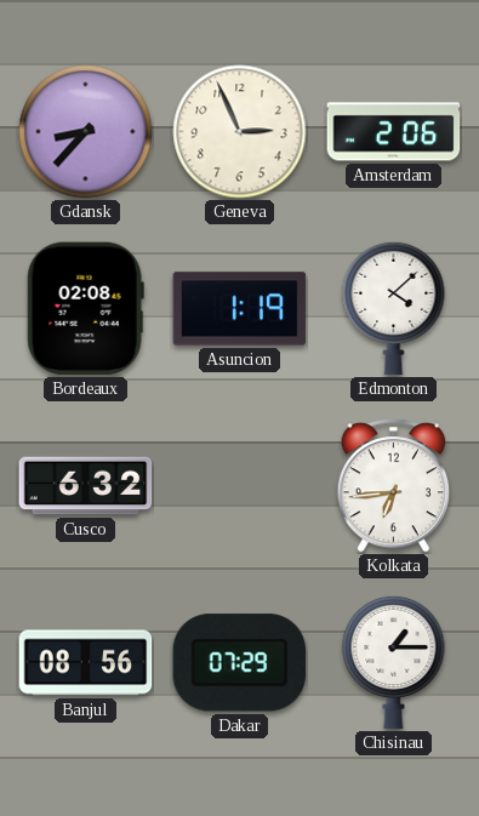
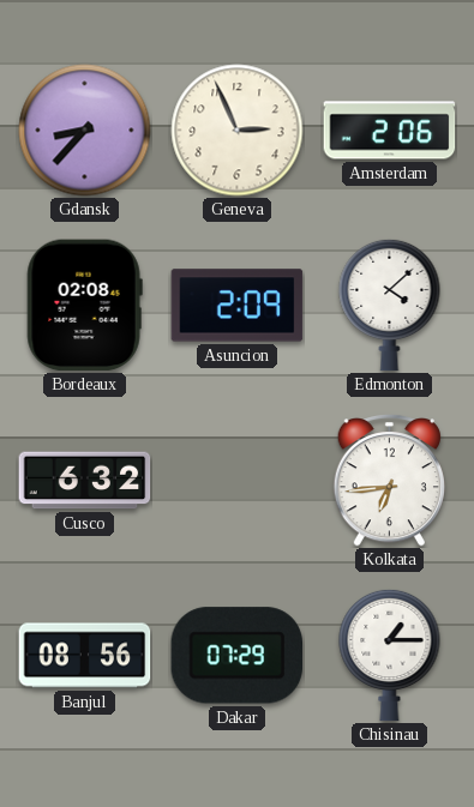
Asuncion: 1:19 -> 2:09 (238, 306)
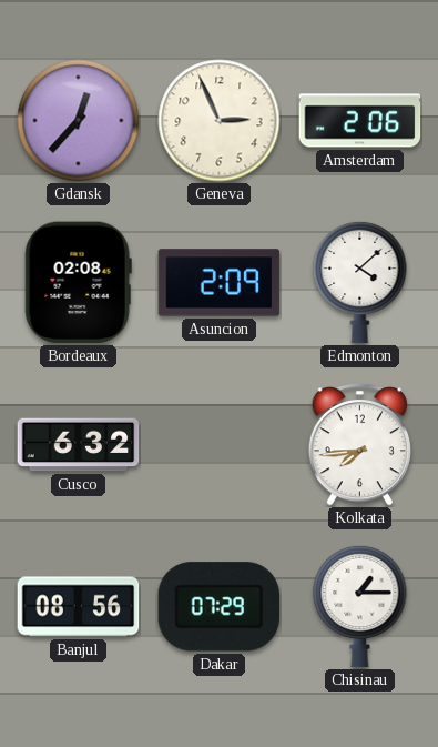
Gdansk: 8:37 -> 12:37 (79, 121)
Kolkata: 6:44 -> 7:44 (359, 445)
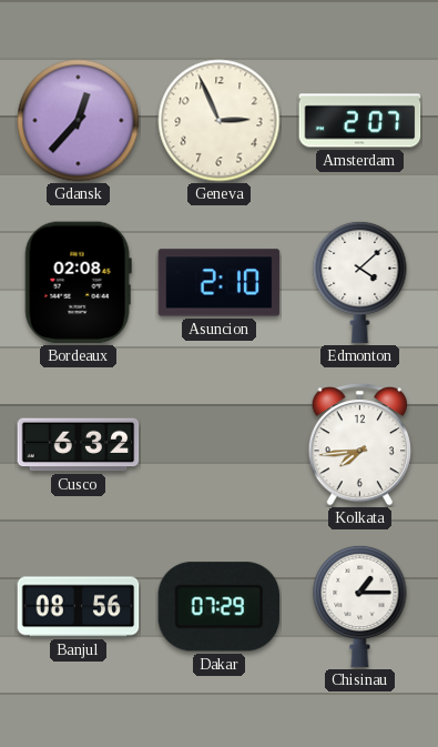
Amsterdam: 2:06 -> 2:07 (360, 121)
Asuncion: 2:09 -> 2:10 (220, 283)
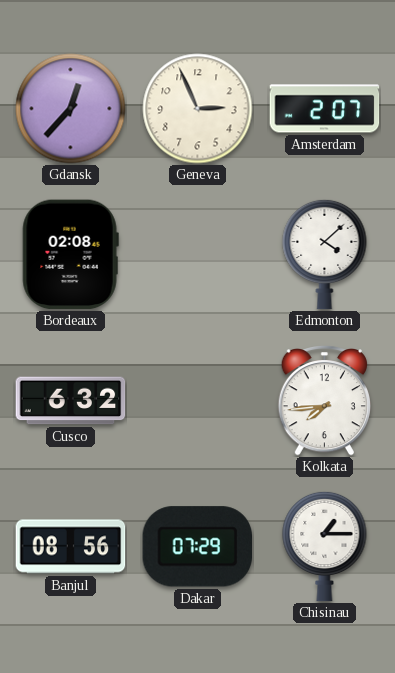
Asuncion: 2:10 -> none (220, 283)
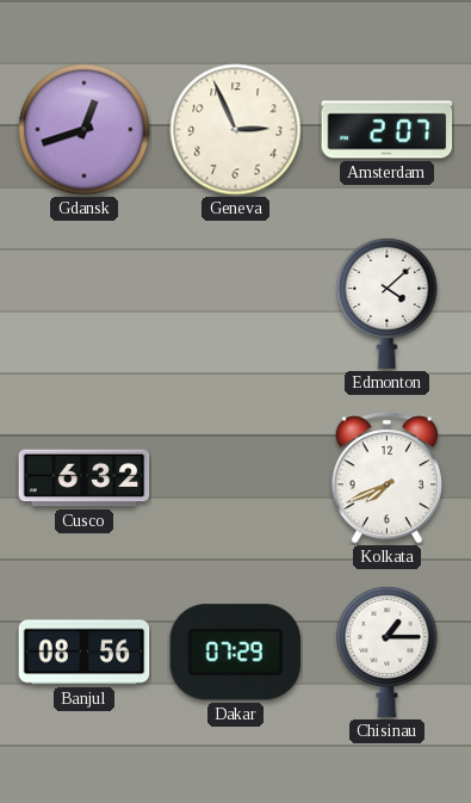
Gdansk: 12:37 -> 12:42 (85, 130)
Bordeaux: 02:08 -> none (70, 255)
Kolkata: 7:44 -> 7:41 (386, 478)
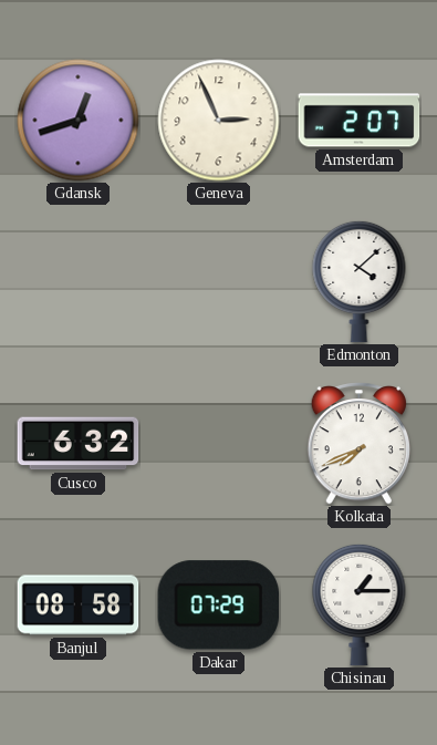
Banjul: 08:56 -> 08:58 (79, 606)
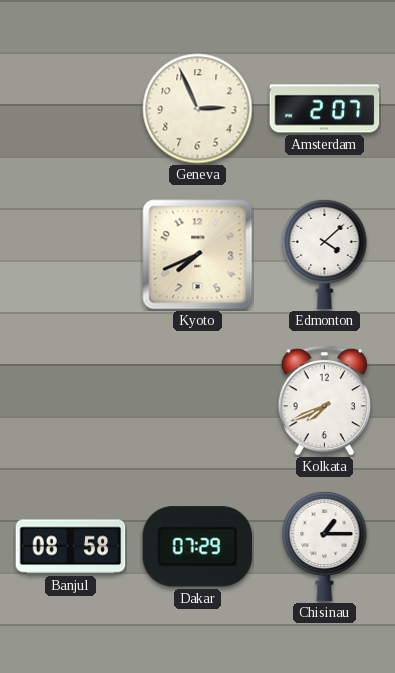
Gdansk: 12:42 -> none (79, 121)
Kyoto: none -> 7:41 (198, 255)
Cusco: 6:32 -> none (79, 444)
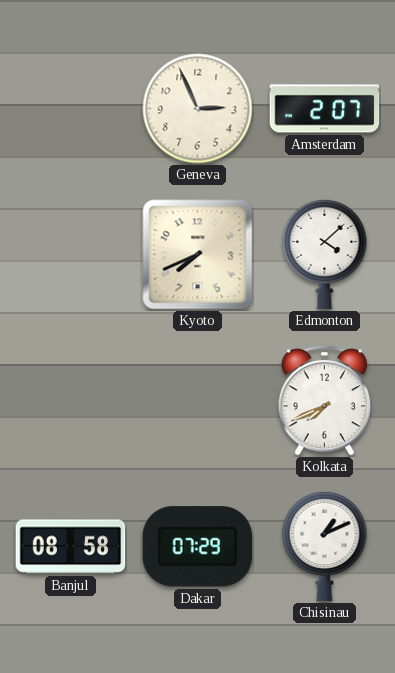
Chisinau: 1:15 -> 1:11 (325, 546)
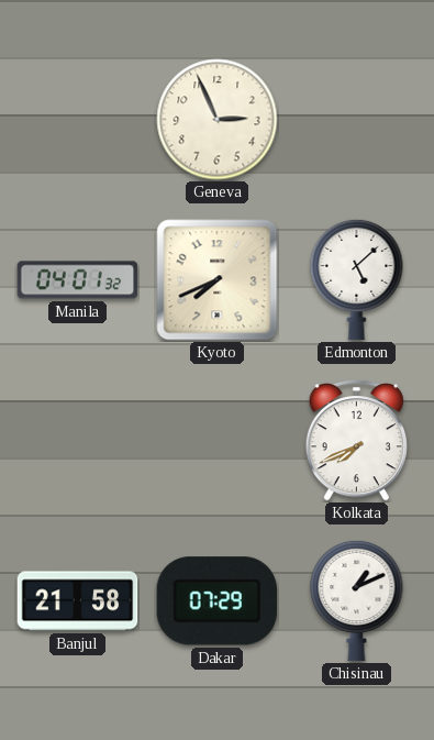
Amsterdam: 2:07 -> none (325, 109)
Manila: none -> 04:01 (78, 280)
Edmonton: 4:08 -> 5:08 (357, 279)
Banjul: 08:58 -> 21:58 (78, 601)
